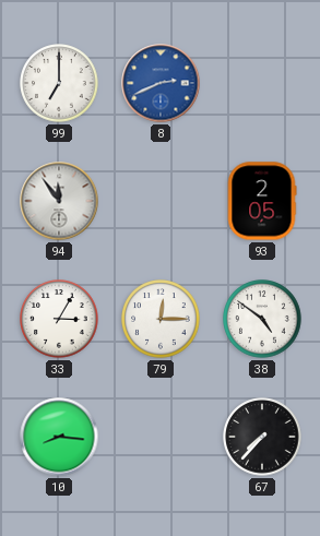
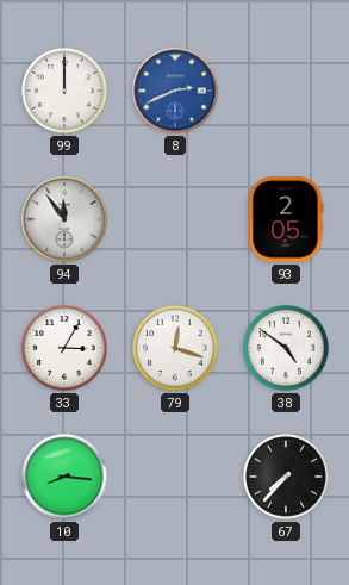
99: 7:00 -> 12:00 (64, 91)
79: 12:15 -> 12:18 (175, 348)
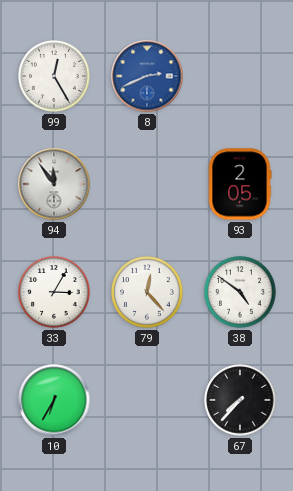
99: 12:00 -> 12:25 (54, 76)
79: 12:18 -> 12:23 (147, 292)
10: 8:16 -> 6:35 (54, 400)
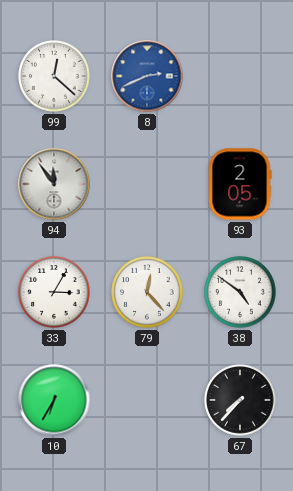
99: 12:25 -> 12:22 (54, 76)
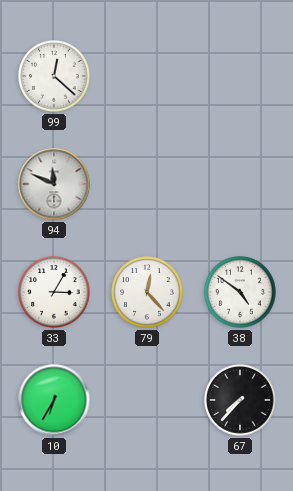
8: 2:41 -> none (147, 76)
94: 11:54 -> 11:49 (54, 184)
93: 2:05 -> none (240, 184)
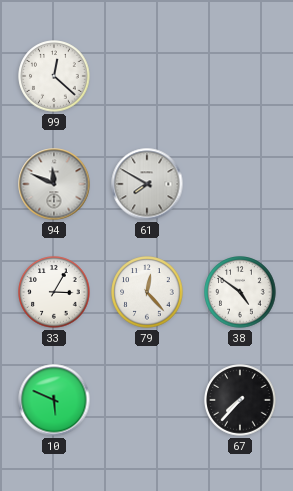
61: none -> 7:50 (147, 184)
10: 6:35 -> 5:49 (54, 400)
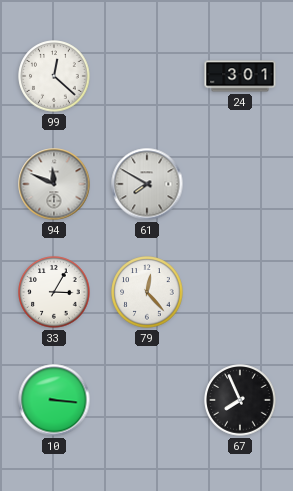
24: none -> 3:01 (240, 76)
38: 4:51 -> none (240, 292)
10: 5:49 -> 3:16 (54, 400)
67: 7:37 -> 7:56 (240, 400)
